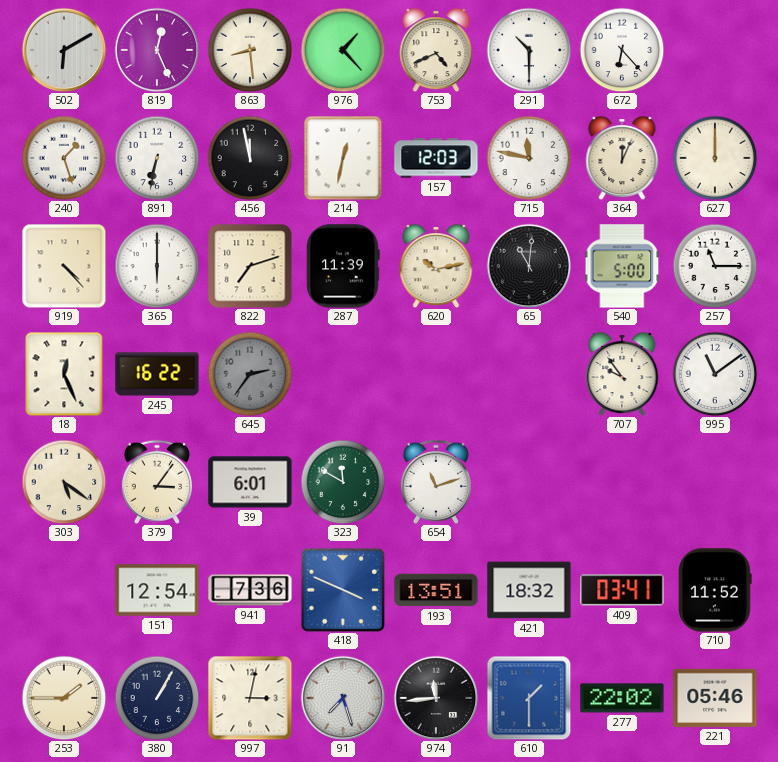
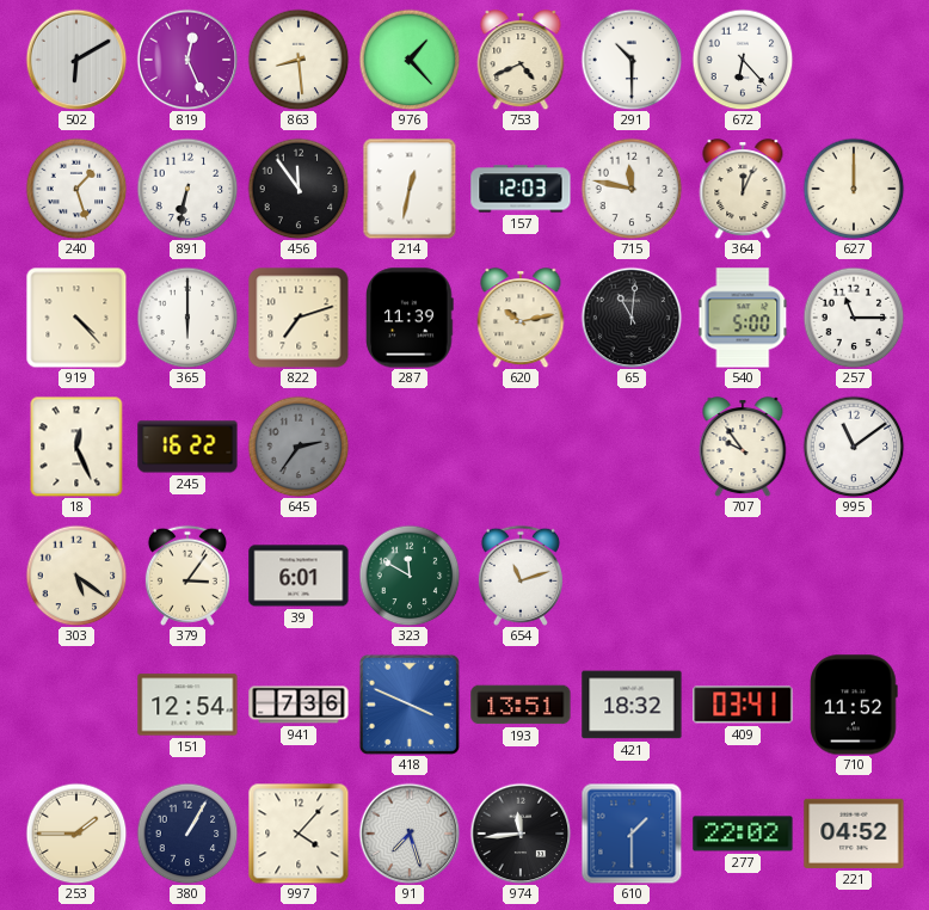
456: 11:58 -> 11:54 (299, 189)
997: 3:02 -> 4:07 (299, 834)
221: 05:46 -> 04:52 (854, 834)
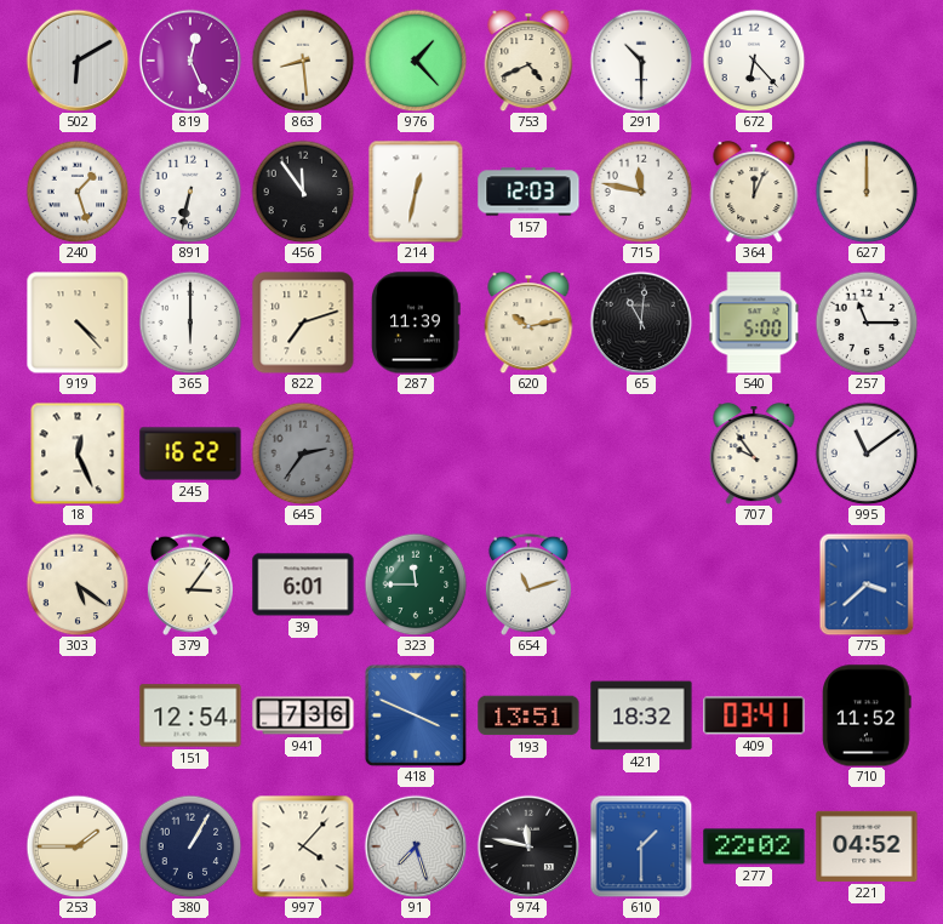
323: 11:50 -> 11:45 (416, 584)
775: none -> 3:38 (867, 584)
974: 11:44 -> 11:47 (528, 846)
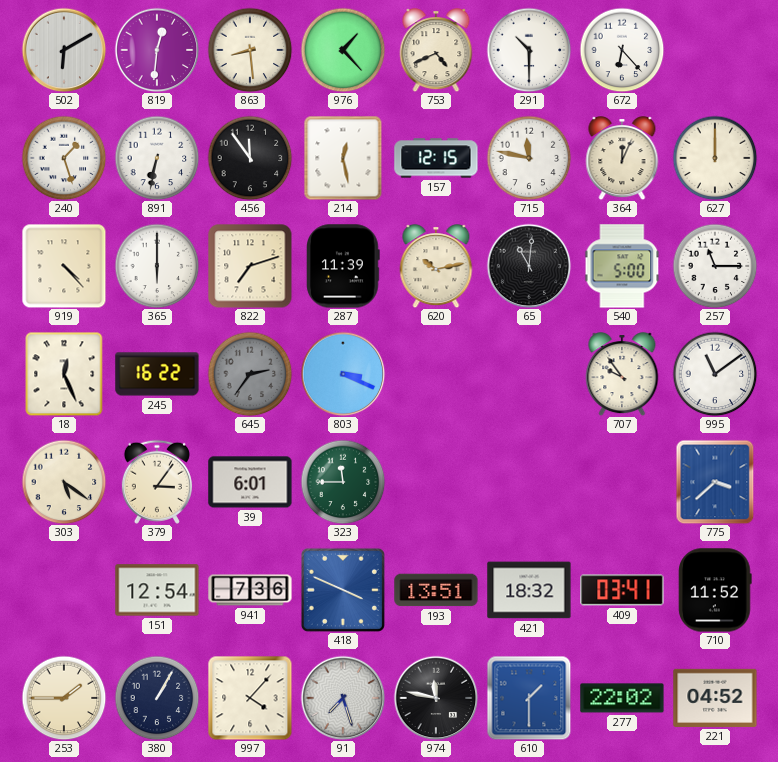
819: 12:26 -> 12:31 (157, 50)
214: 12:32 -> 12:28 (343, 158)
157: 12:03 -> 12:15 (436, 158)
803: none -> 3:19 (343, 374)
654: 11:12 -> none (528, 584)
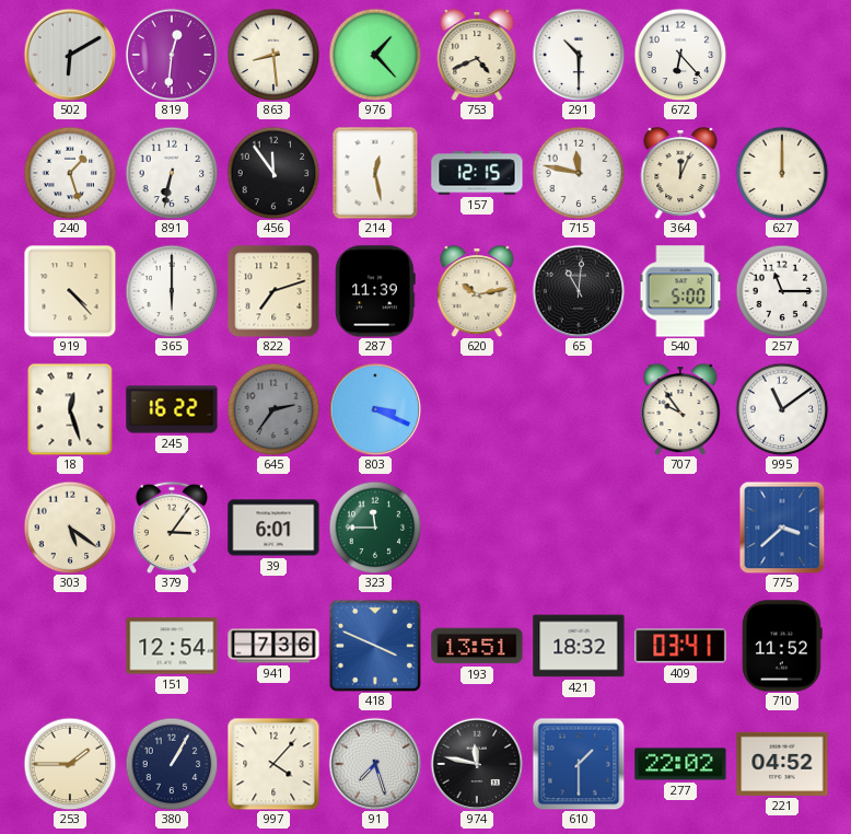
18: 12:26 -> 12:27 (70, 409)
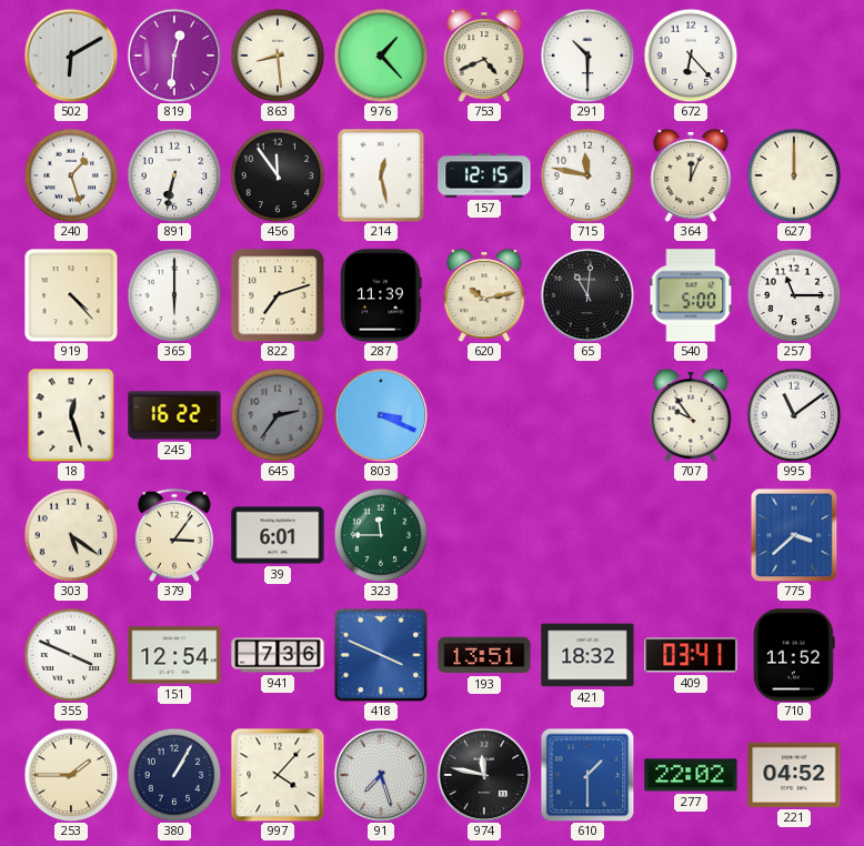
355: none -> 3:49 (71, 655)
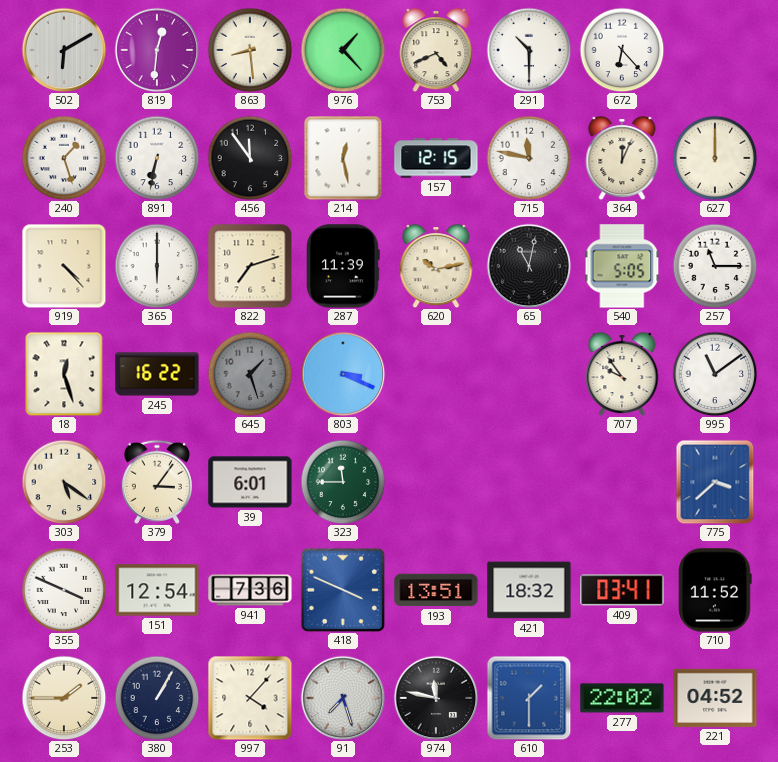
65: 11:01 -> 11:02 (529, 266)
540: 5:00 -> 5:05 (622, 266)
645: 2:36 -> 1:27 (250, 374)
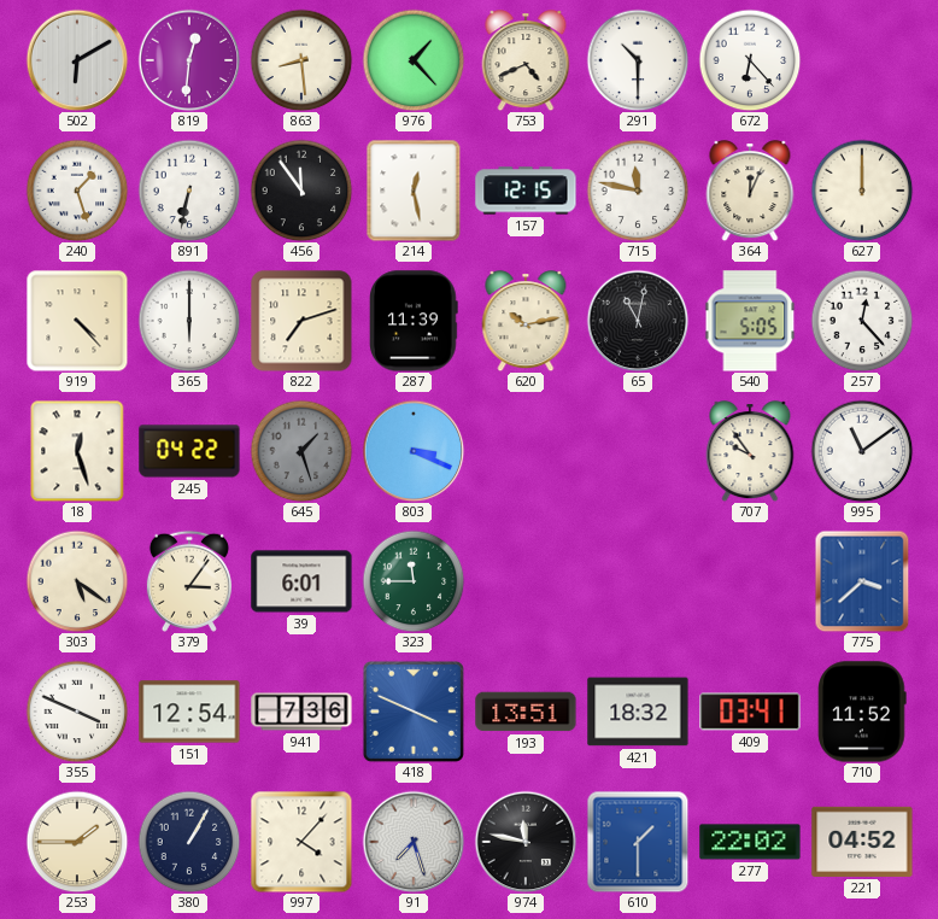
257: 11:15 -> 12:23 (862, 321)
245: 16:22 -> 04:22 (189, 451)
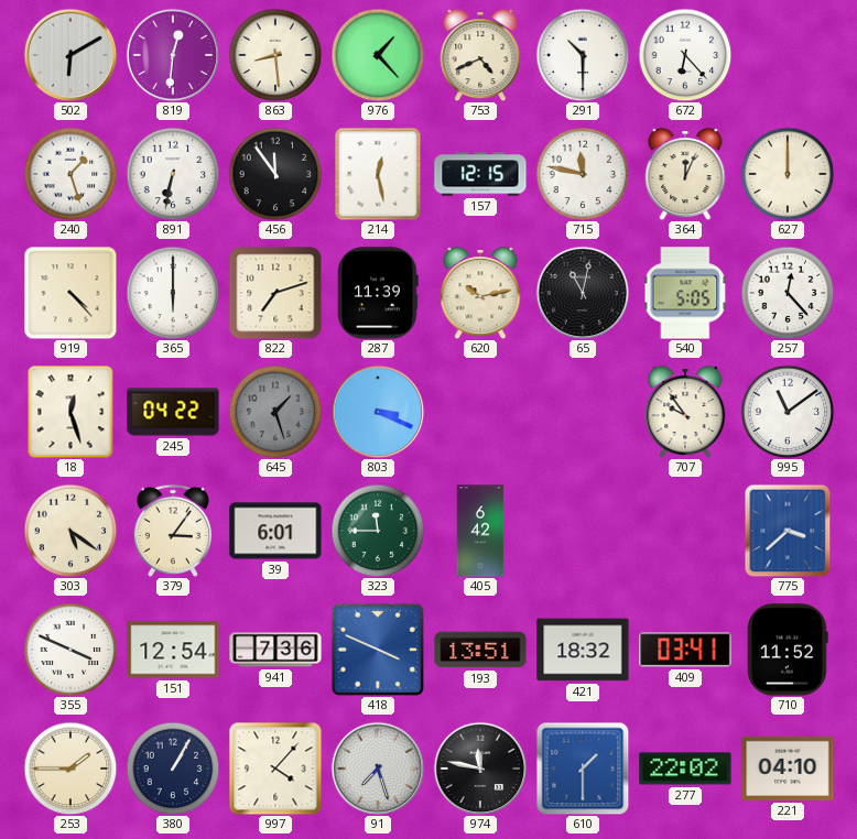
405: none -> 6:42 (480, 531)
221: 04:52 -> 04:10 (788, 769)
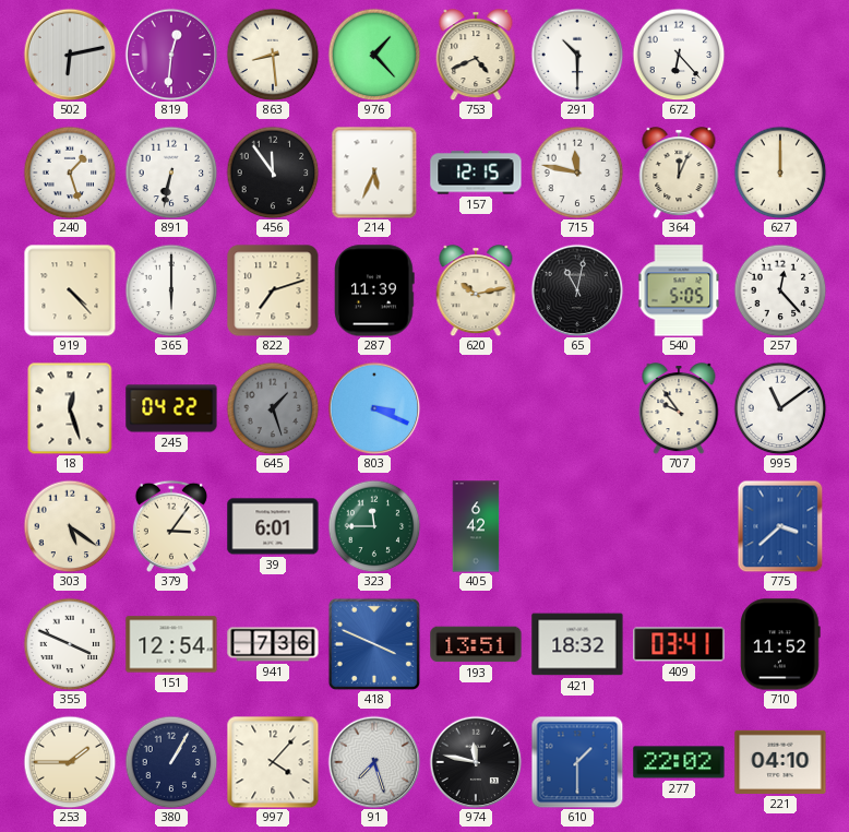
502: 6:10 -> 6:13 (70, 55)
214: 12:28 -> 5:34 (374, 173)
